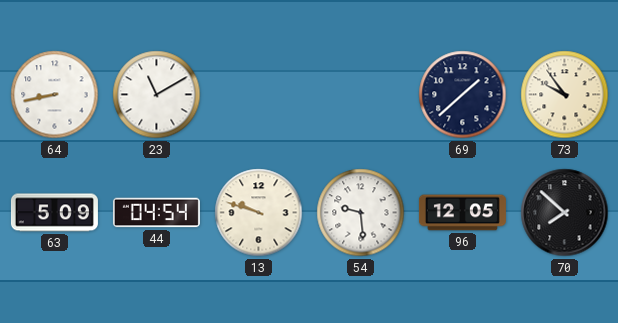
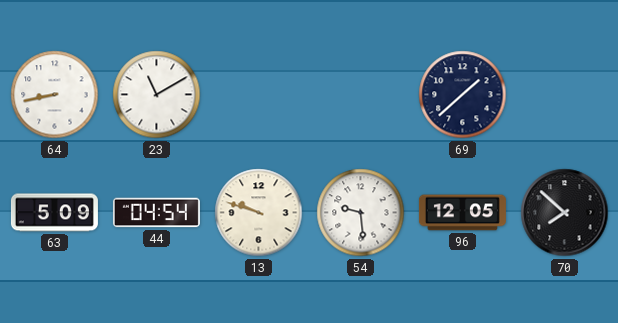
73: 9:54 -> none (565, 95)
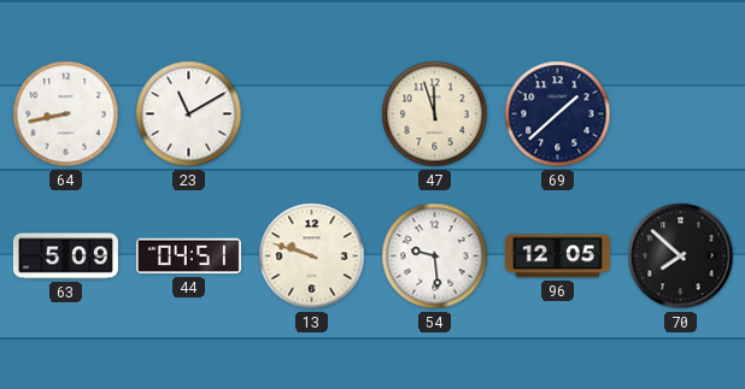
47: none -> 11:57 (435, 114)
44: 04:54 -> 04:51 (188, 257)
